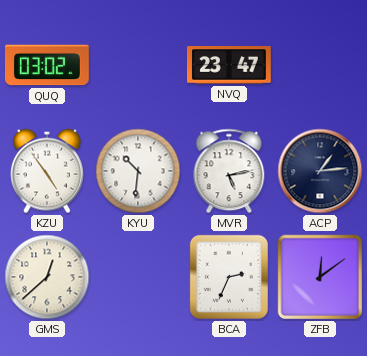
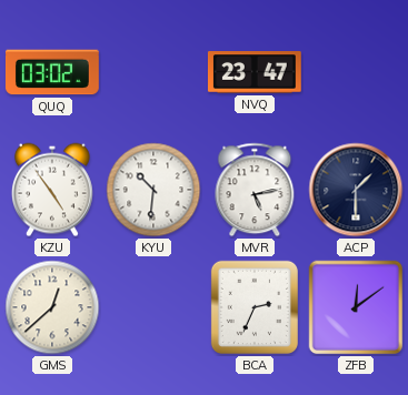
ACP: 1:14 -> 1:30 (356, 190)
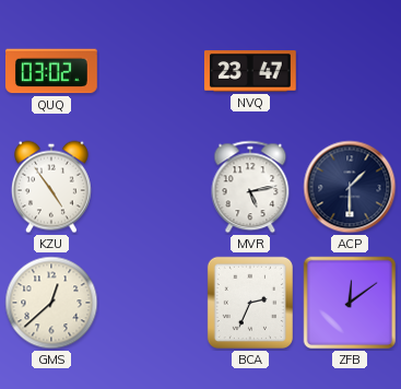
KYU: 10:31 -> none (153, 190)
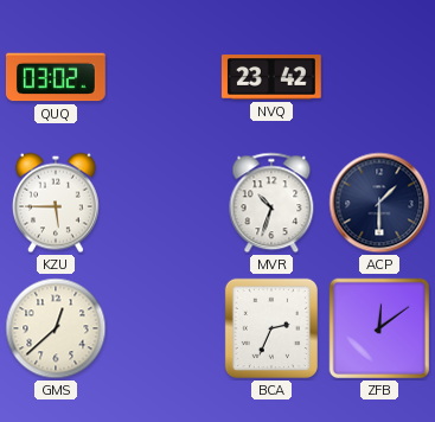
NVQ: 23:47 -> 23:42 (271, 77)
KZU: 4:54 -> 5:45 (56, 203)
MVR: 5:13 -> 10:33 (271, 203)
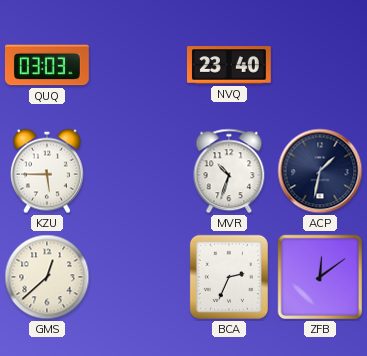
QUQ: 03:02 -> 03:03 (47, 65)
NVQ: 23:42 -> 23:40 (229, 65)
ACP: 1:30 -> 1:32 (320, 171)
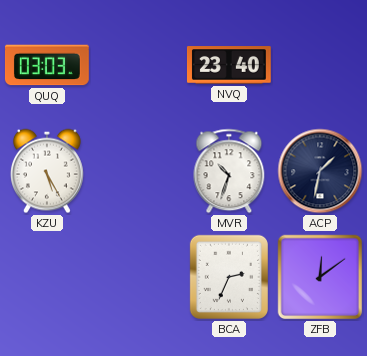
KZU: 5:45 -> 5:25 (47, 171)
GMS: 12:38 -> none (47, 277)
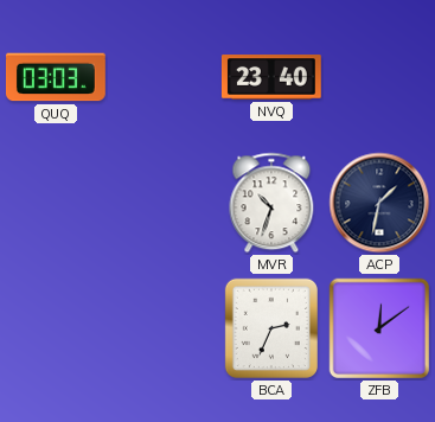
KZU: 5:25 -> none (47, 171)
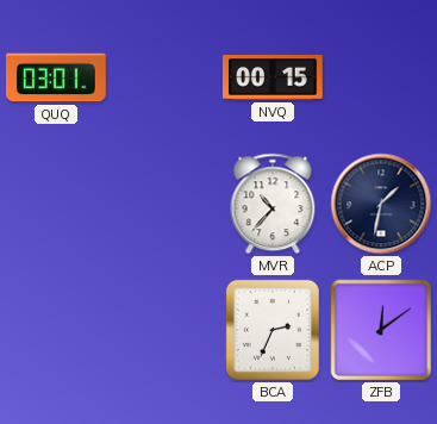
QUQ: 03:03 -> 03:01 (56, 77)
NVQ: 23:40 -> 00:15 (273, 77)
MVR: 10:33 -> 10:37 (273, 204)
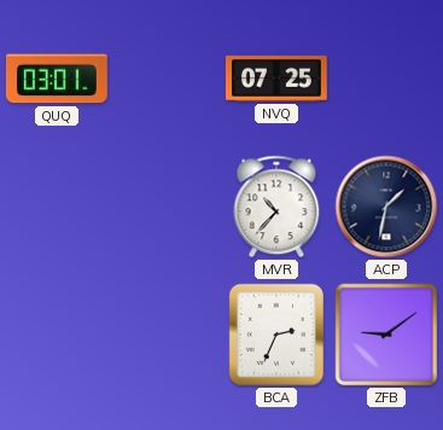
NVQ: 00:15 -> 07:25 (276, 79)
ZFB: 12:09 -> 9:09 (386, 335)
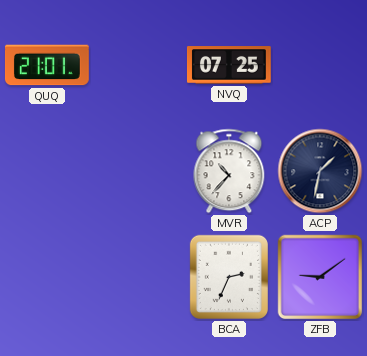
QUQ: 03:01 -> 21:01 (47, 65)
